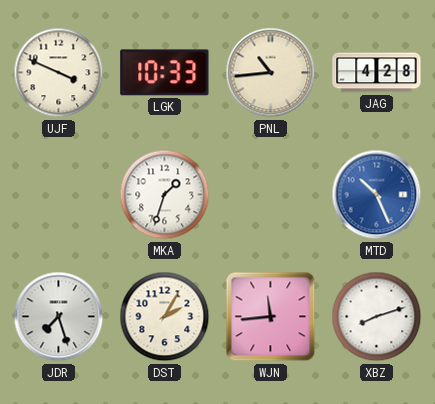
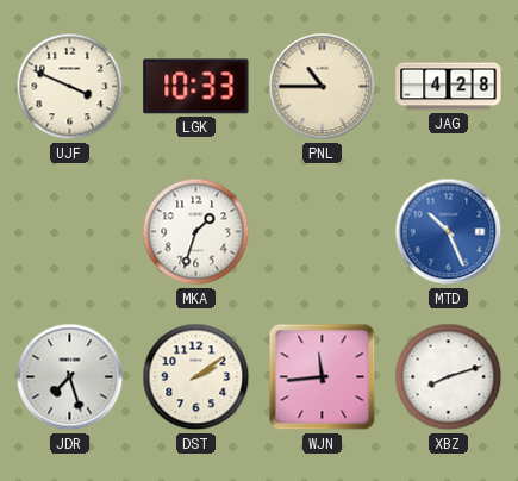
PNL: 10:44 -> 10:45 (323, 87)
DST: 2:05 -> 2:09 (196, 377)
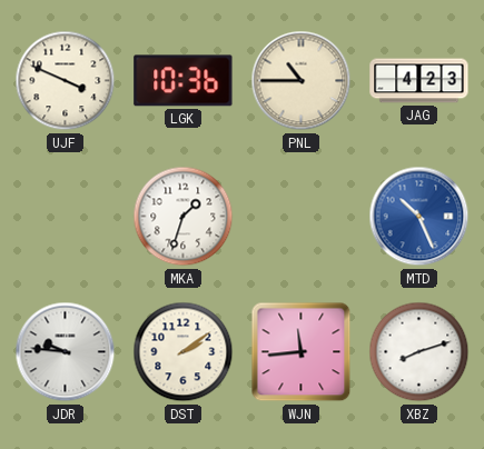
LGK: 10:33 -> 10:36 (184, 81)
JAG: 4:28 -> 4:23 (419, 81)
JDR: 7:27 -> 9:46 (66, 352)
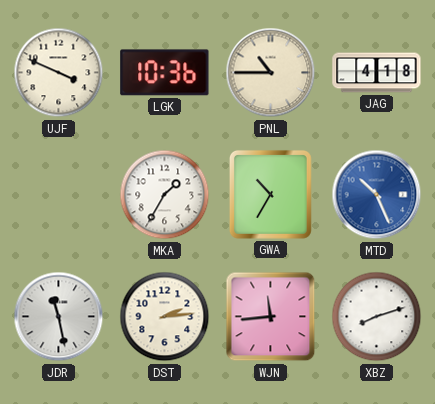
JAG: 4:23 -> 4:18 (377, 73)
MKA: 1:33 -> 1:35 (165, 195)
GWA: none -> 10:35 (270, 194)
JDR: 9:46 -> 11:28 (59, 317)
DST: 2:09 -> 2:14 (165, 317)
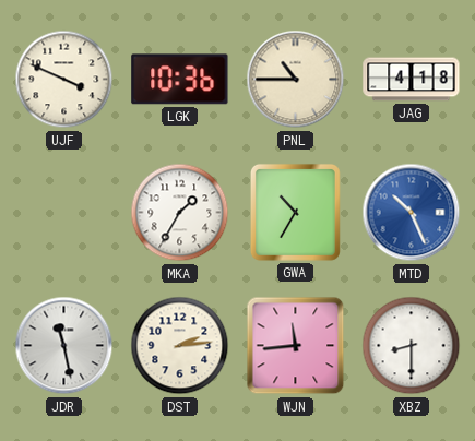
XBZ: 8:12 -> 8:30 (412, 346)
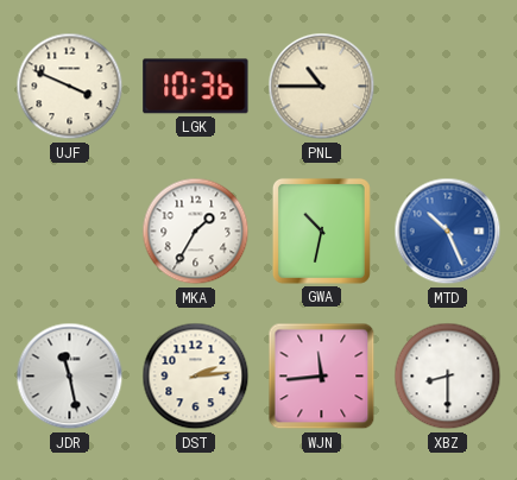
JAG: 4:18 -> none (412, 80)
GWA: 10:35 -> 10:32 (321, 230)
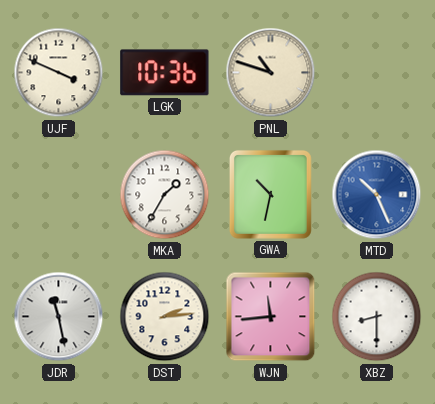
PNL: 10:45 -> 10:48 (271, 73)
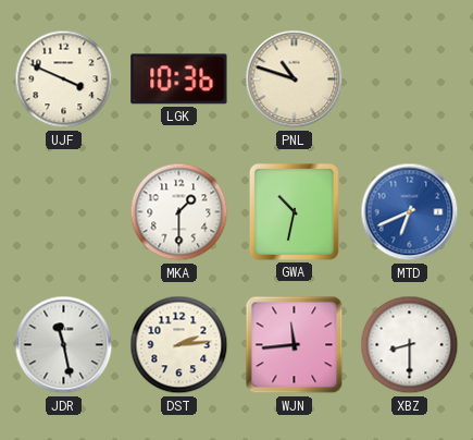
MKA: 1:35 -> 1:30 (179, 212)
MTD: 10:26 -> 6:41 (410, 212)
